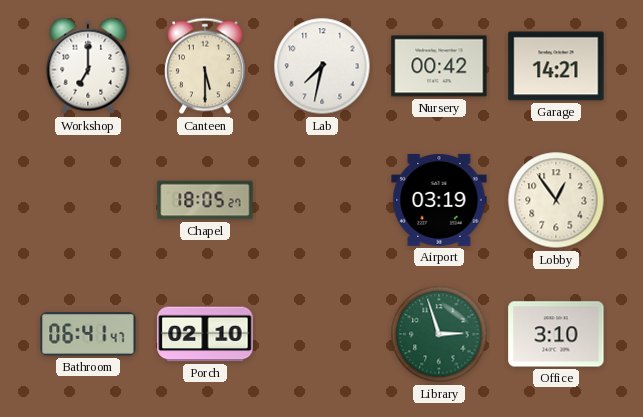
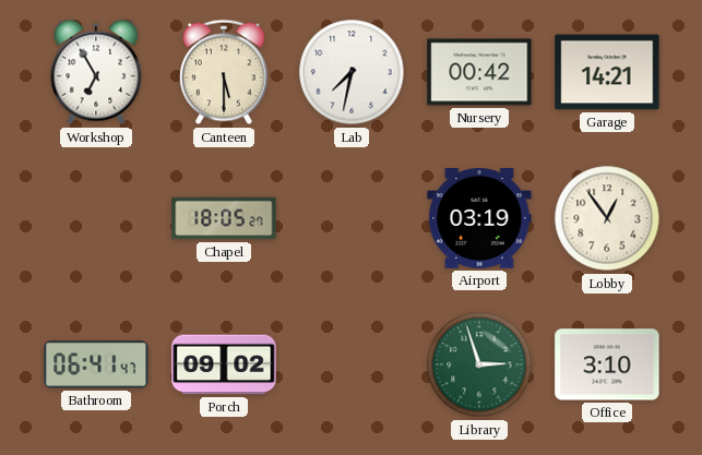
Workshop: 7:00 -> 6:55 (96, 72)
Porch: 02:10 -> 09:02 (224, 364)
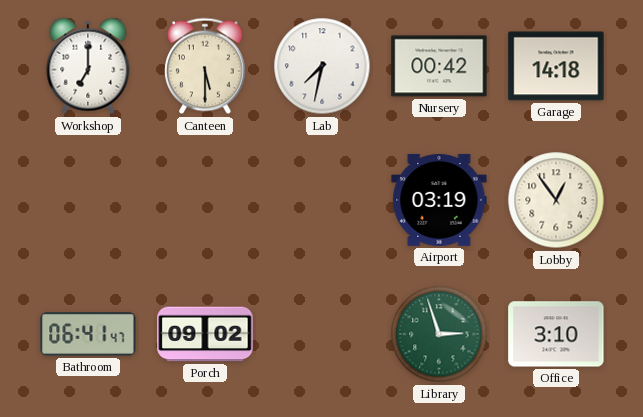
Workshop: 6:55 -> 7:00 (88, 66)
Garage: 14:21 -> 14:18 (556, 66)
Chapel: 18:05 -> none (224, 218)
